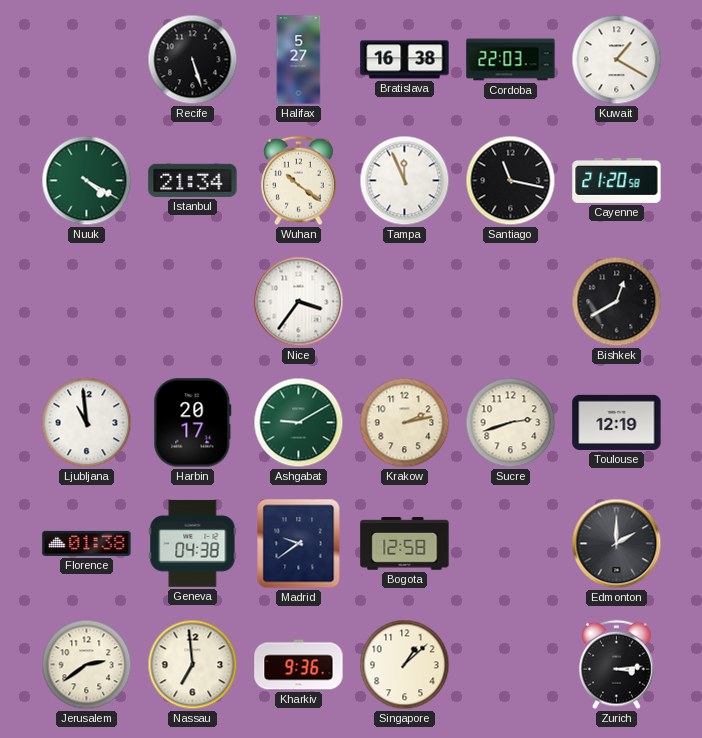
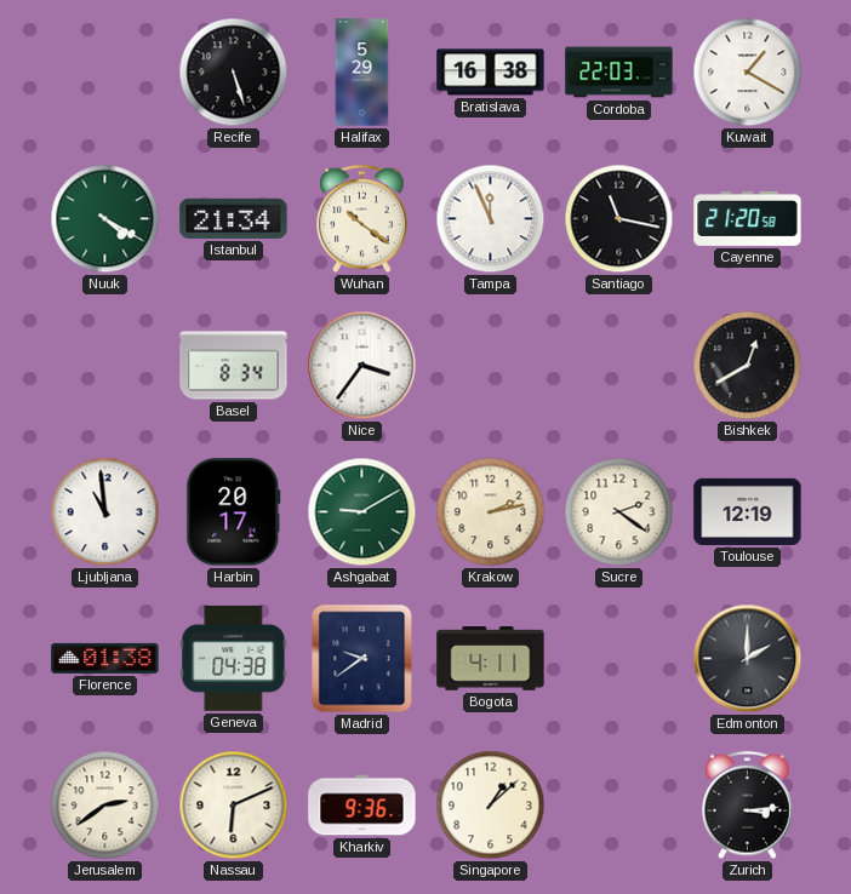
Halifax: 5:27 -> 5:29 (362, 73)
Basel: none -> 8:34 (234, 366)
Sucre: 2:42 -> 2:21 (619, 512)
Bogota: 12:58 -> 4:11 (491, 659)
Nassau: 6:59 -> 6:11 (234, 806)
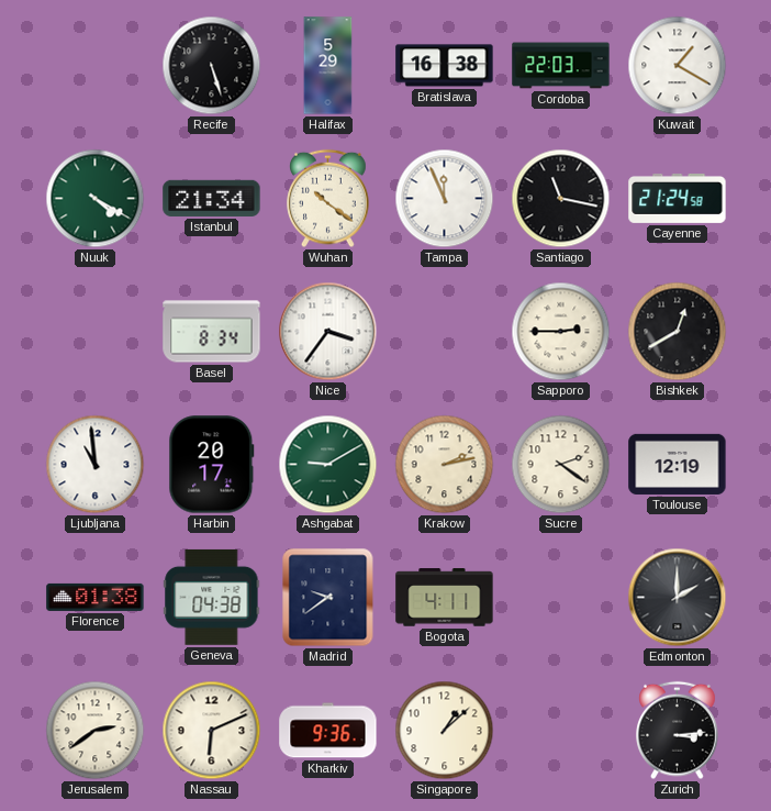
Cayenne: 21:20 -> 21:24 (678, 198)
Sapporo: none -> 2:45 (561, 332)
